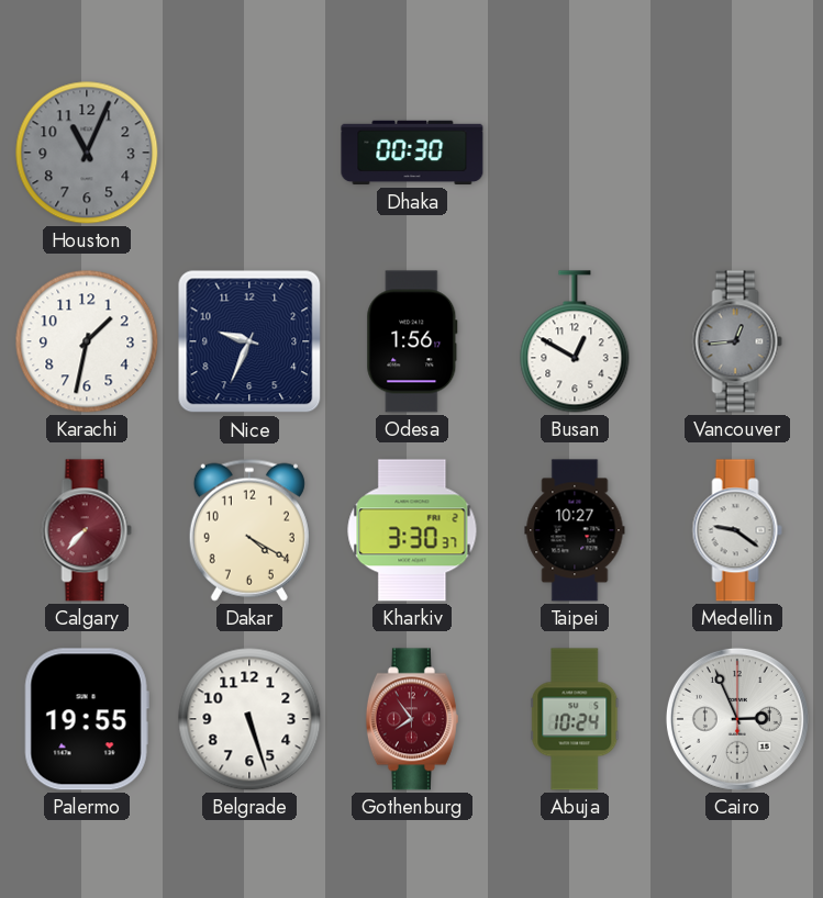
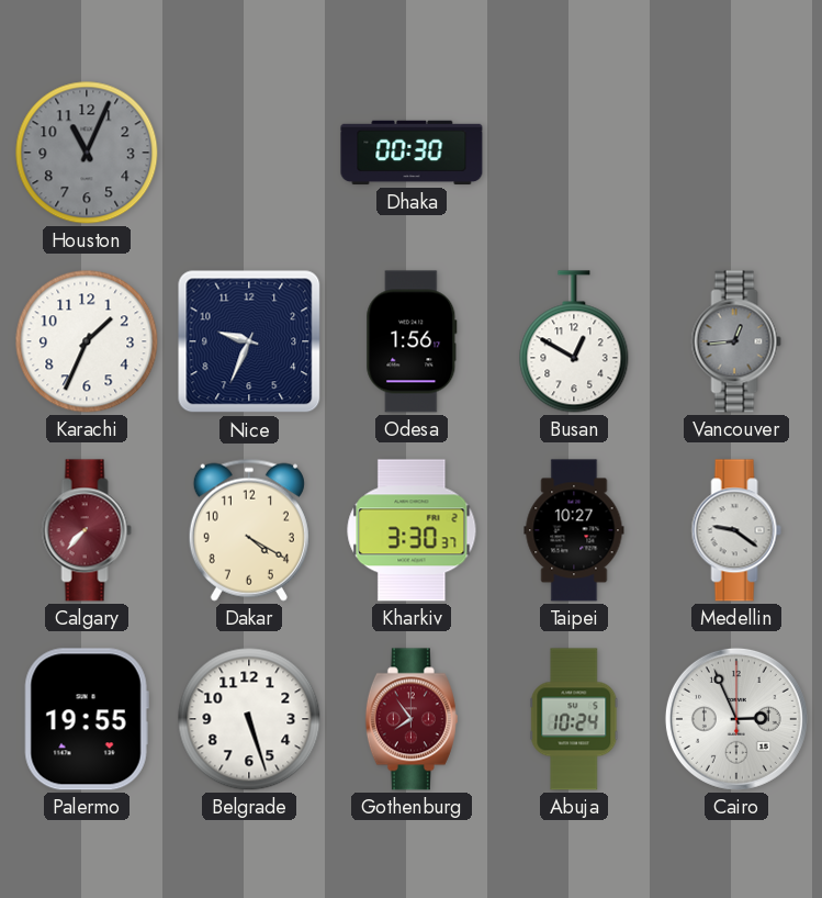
Karachi: 1:32 -> 1:34 (87, 341)
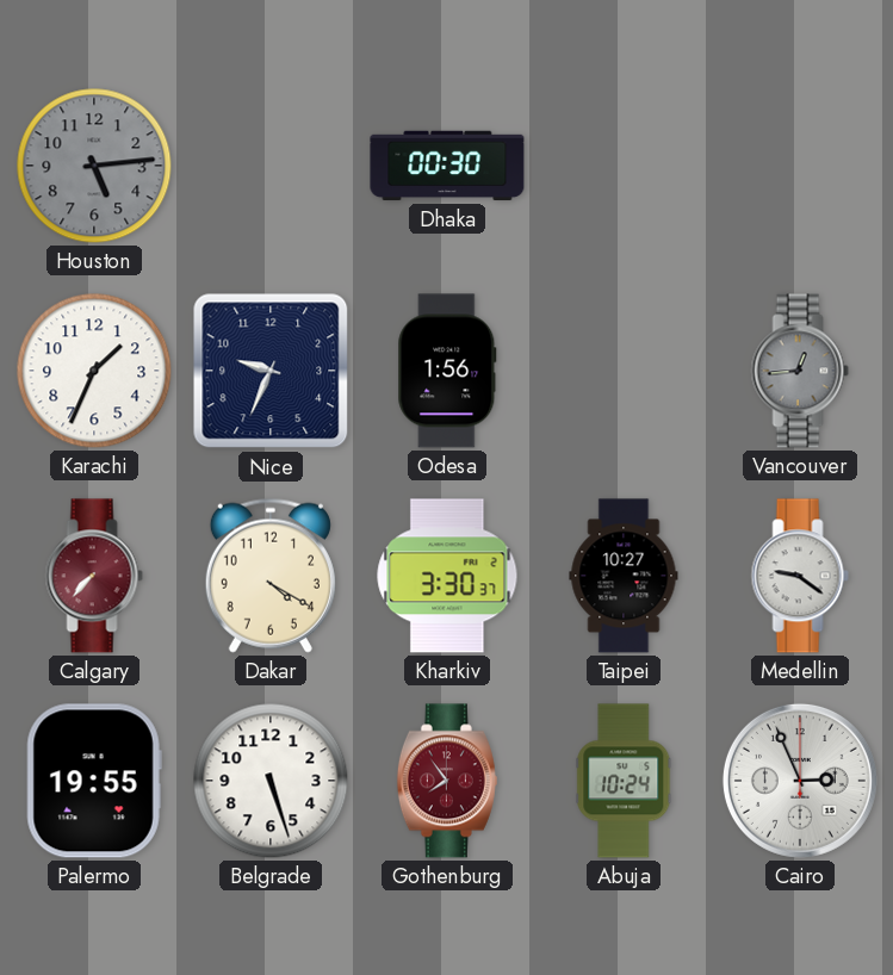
Houston: 11:04 -> 5:14 (94, 166)
Busan: 12:50 -> none (574, 341)
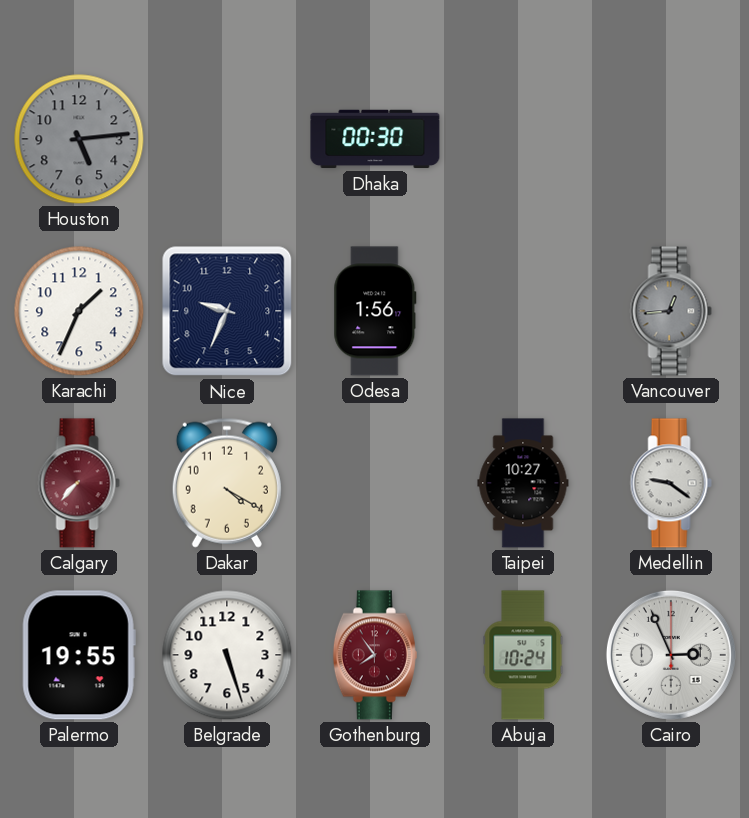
Kharkiv: 3:30 -> none (447, 576)
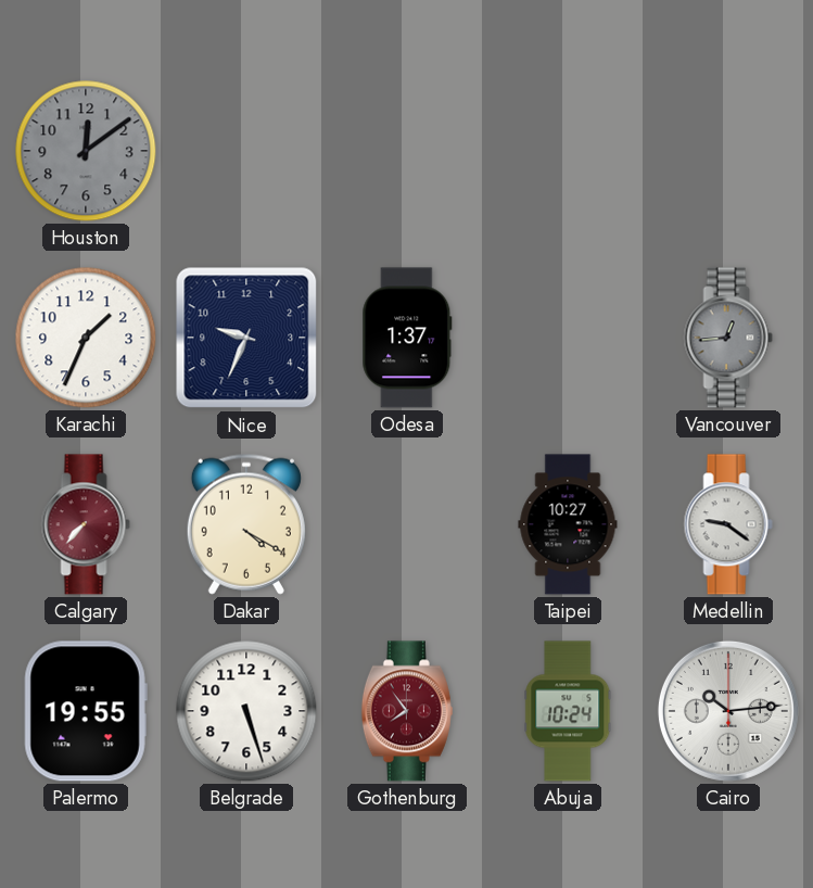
Houston: 5:14 -> 12:09 (86, 151)
Dhaka: 00:30 -> none (375, 139)
Odesa: 1:56 -> 1:37 (407, 338)
Cairo: 2:56 -> 10:14 (728, 711)
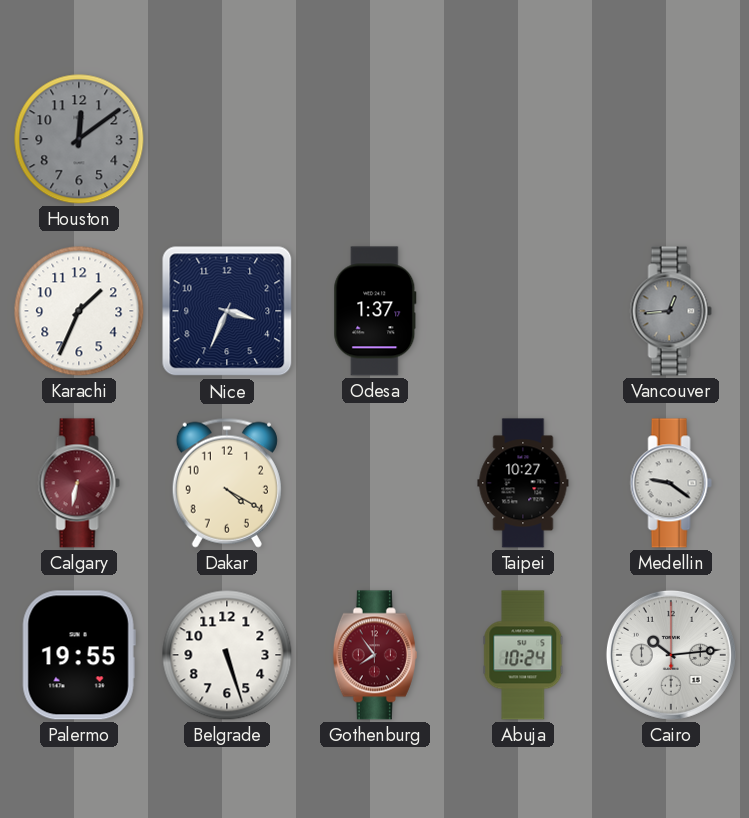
Nice: 9:34 -> 3:34 (227, 311)
Calgary: 7:37 -> 6:32 (79, 483)
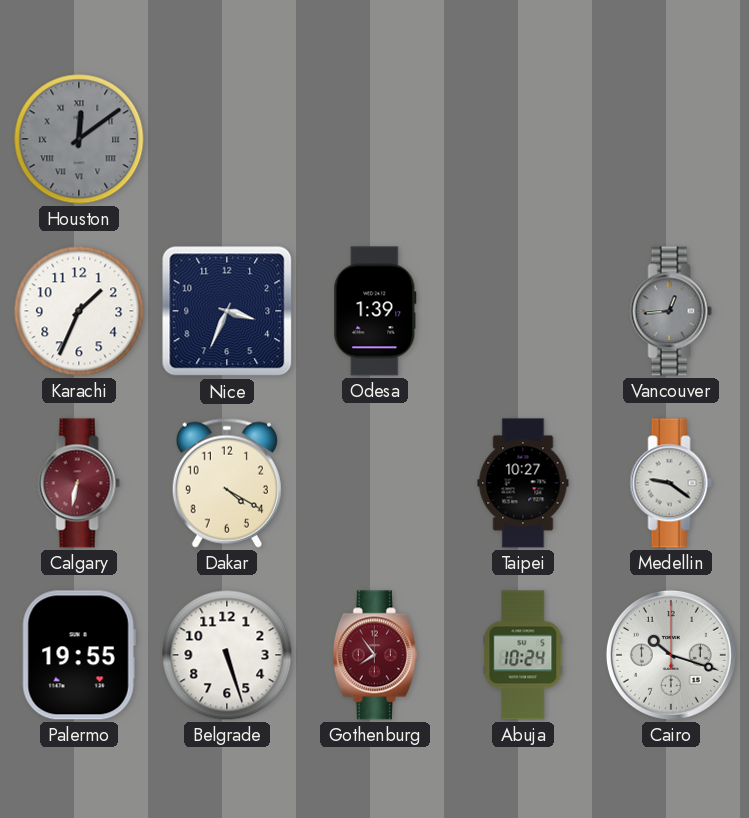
Houston numerals: Arabic -> Roman (79, 139)
Odesa: 1:37 -> 1:39 (375, 311)
Cairo: 10:14 -> 10:18 (671, 655)
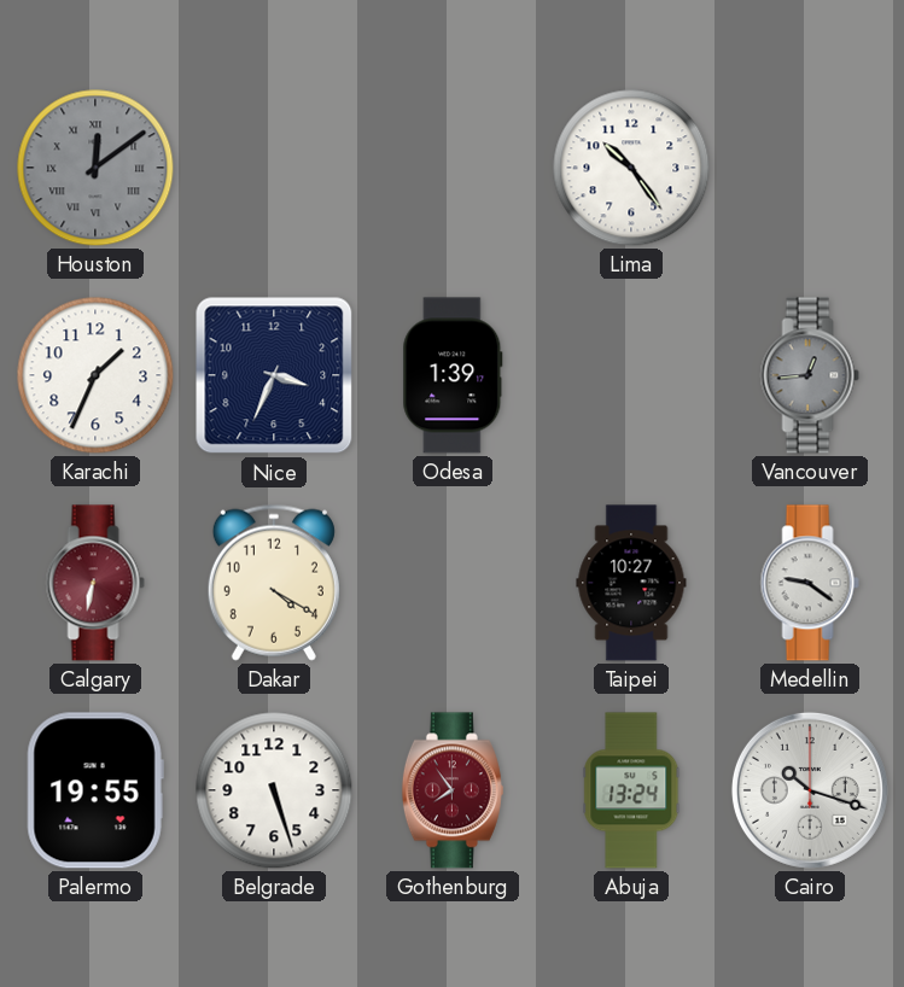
Lima: none -> 10:24 (631, 168)
Abuja: 10:24 -> 13:24 (631, 790)
